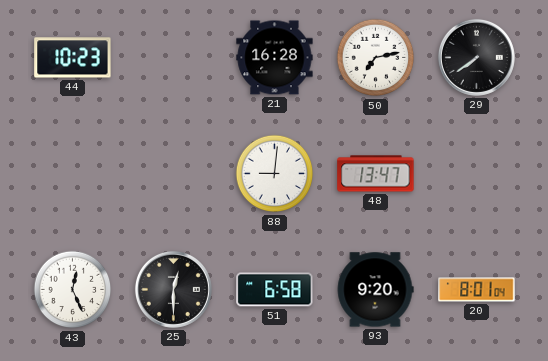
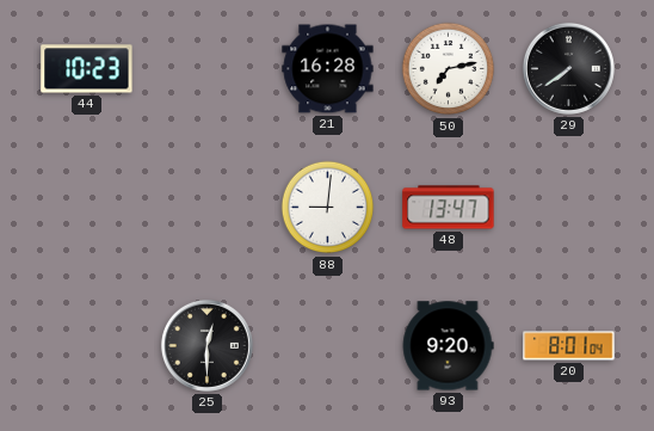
43: 12:26 -> none (73, 290)
51: 6:58 -> none (275, 290)
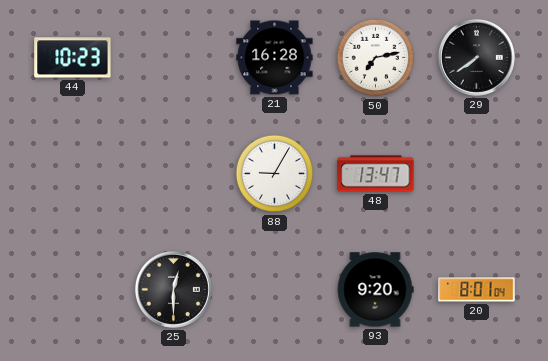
88: 9:01 -> 9:05 (275, 174)
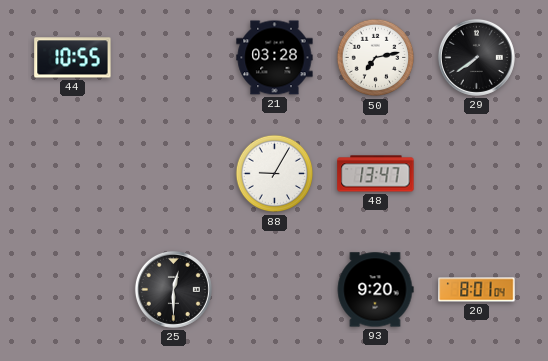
44: 10:23 -> 10:55 (73, 58)
21: 16:28 -> 03:28 (275, 58)
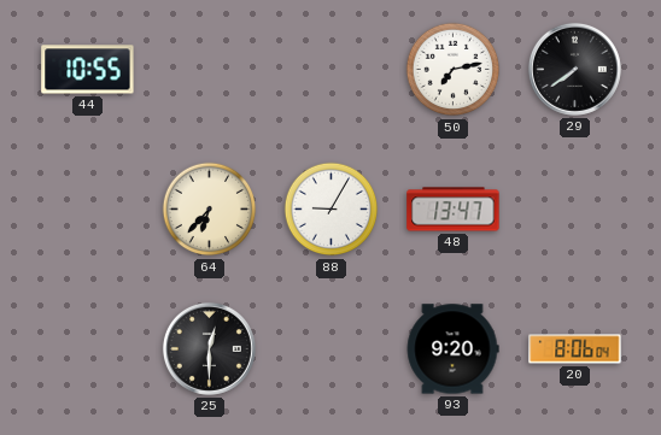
21: 03:28 -> none (275, 58)
64: none -> 6:37 (210, 210)
20: 8:01 -> 8:06 (575, 349)
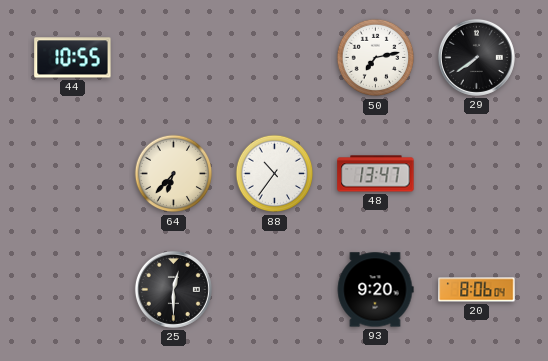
88: 9:05 -> 10:36 (275, 174)
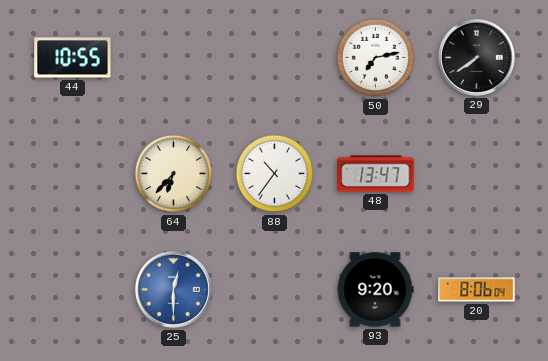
25 dial: black -> blue (173, 289)
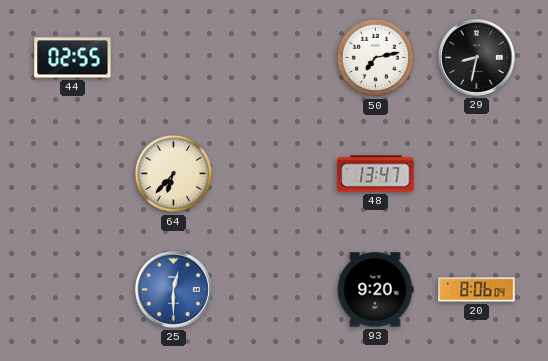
44: 10:55 -> 02:55 (73, 58)
29: 7:39 -> 8:32 (476, 57)
88: 10:36 -> none (275, 174)
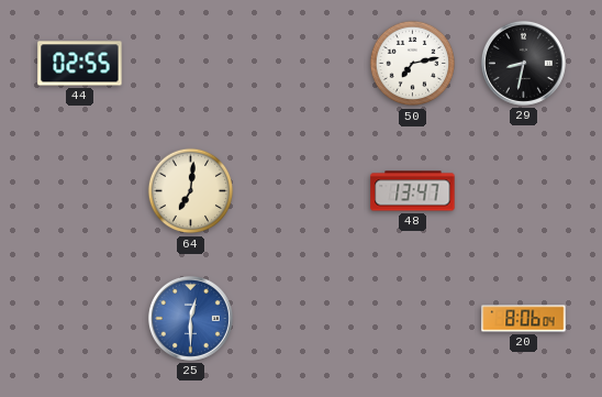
64: 6:37 -> 7:01 (191, 191)
93: 9:20 -> none (375, 290)
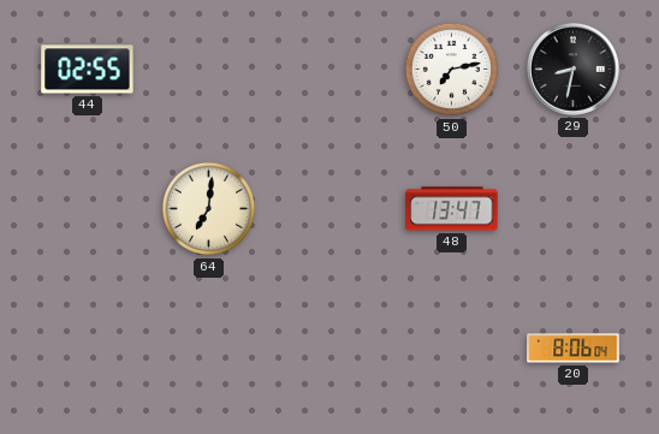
25: 12:30 -> none (190, 318)
